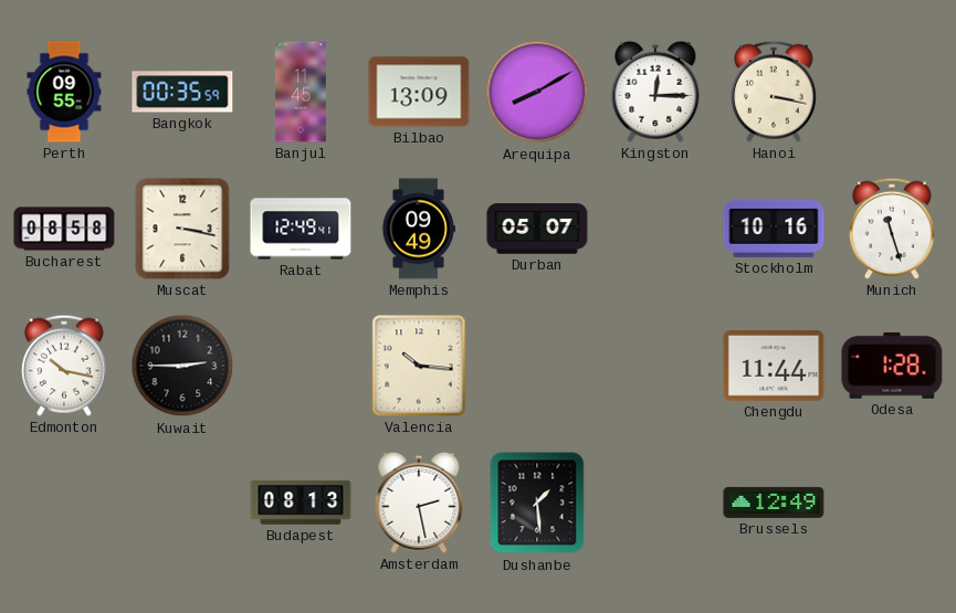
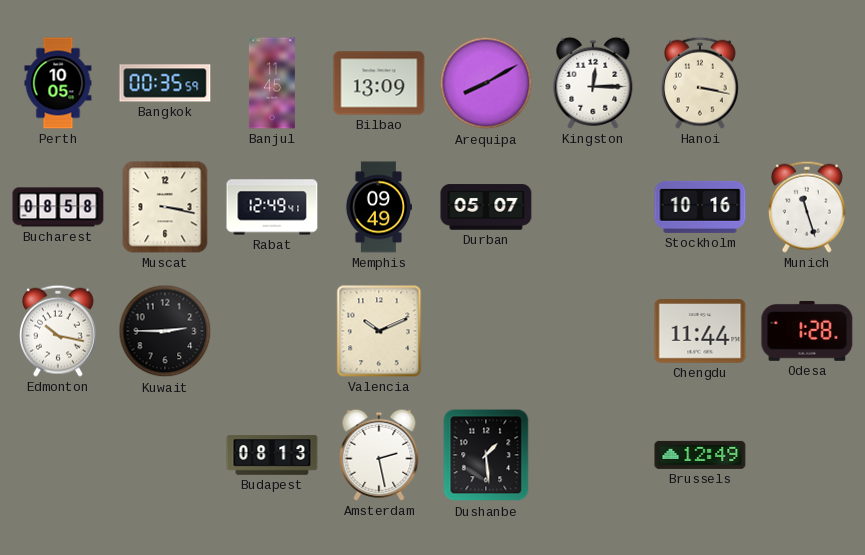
Perth: 09:55 -> 10:05 (58, 83)
Valencia: 10:16 -> 10:11 (379, 331)
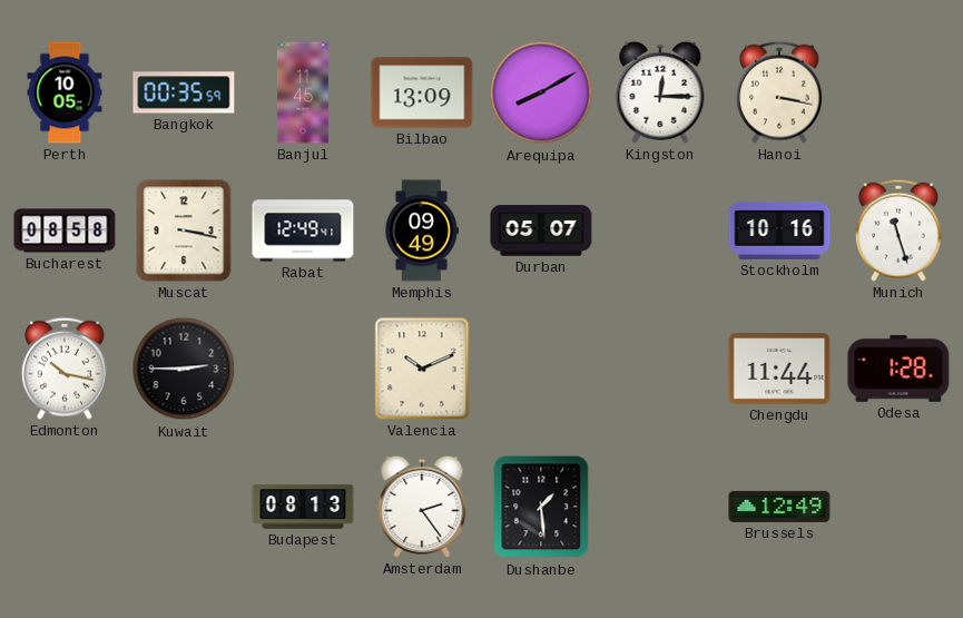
Amsterdam: 2:28 -> 2:24 (422, 507)
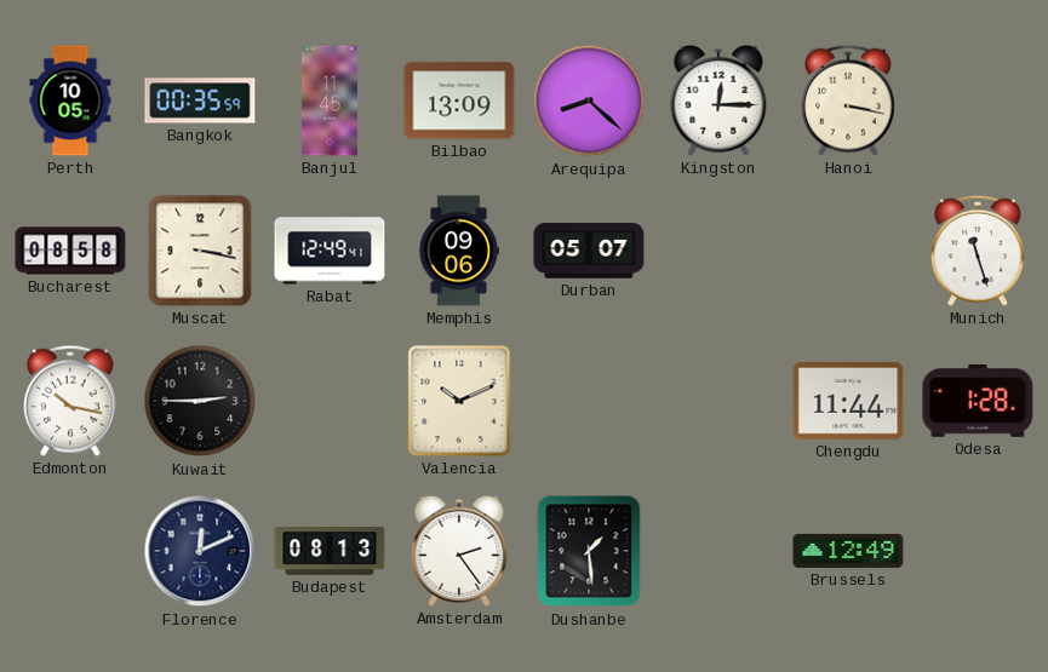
Arequipa: 8:10 -> 8:22 (589, 100)
Memphis: 09:49 -> 09:06 (458, 251)
Stockholm: 10:16 -> none (779, 230)
Florence: none -> 12:11 (200, 551)
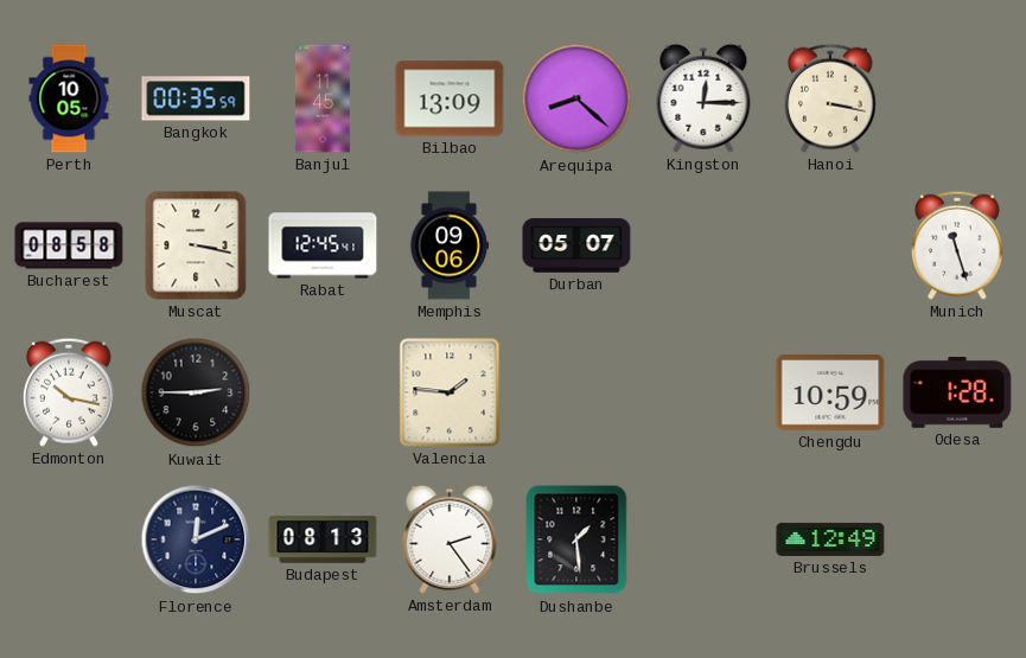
Rabat: 12:49 -> 12:45 (323, 245)
Valencia: 10:11 -> 1:46 (450, 392)
Chengdu: 11:44 -> 10:59 (830, 394)
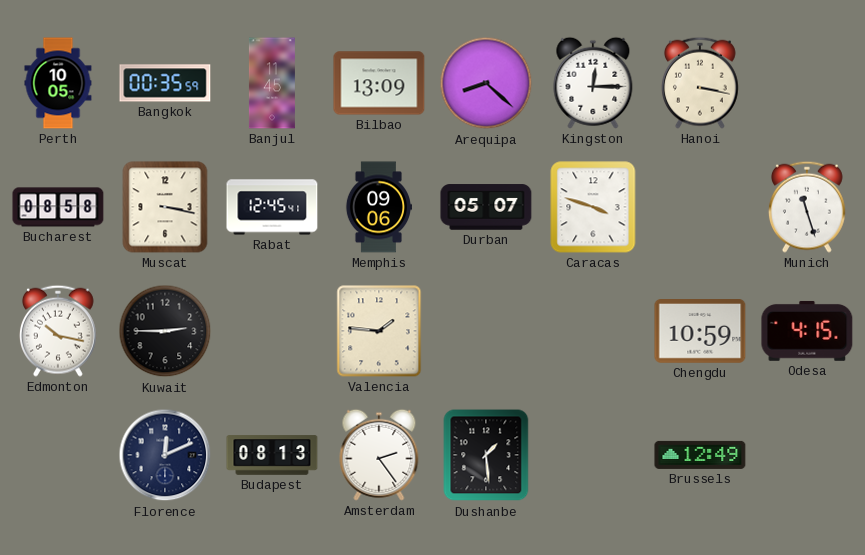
Caracas: none -> 3:48 (593, 207)
Odesa: 1:28 -> 4:15 (807, 331)
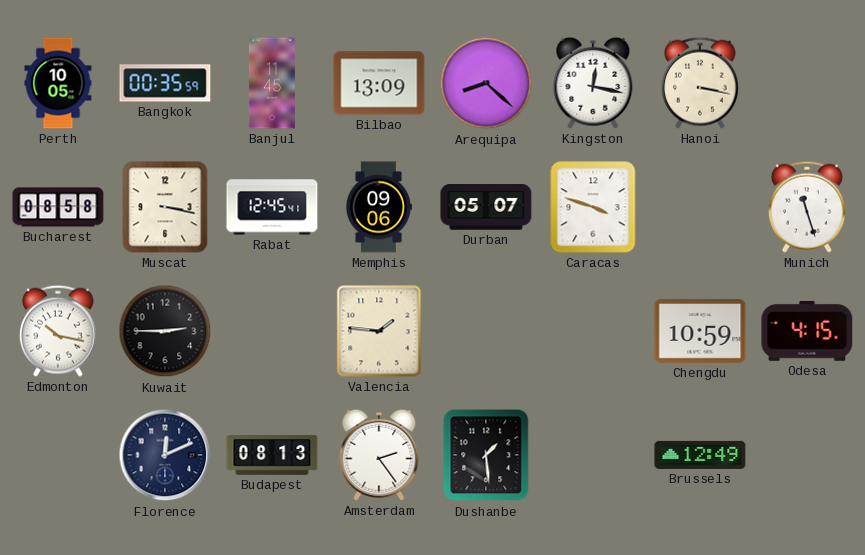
Kingston: 12:15 -> 12:17 (593, 83)
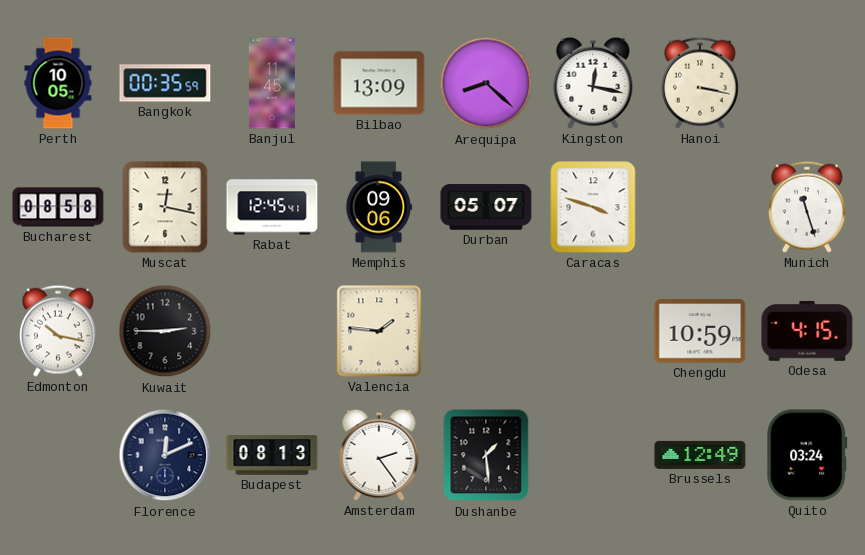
Muscat: 3:17 -> 12:17 (165, 207)
Quito: none -> 03:24 (807, 455)
